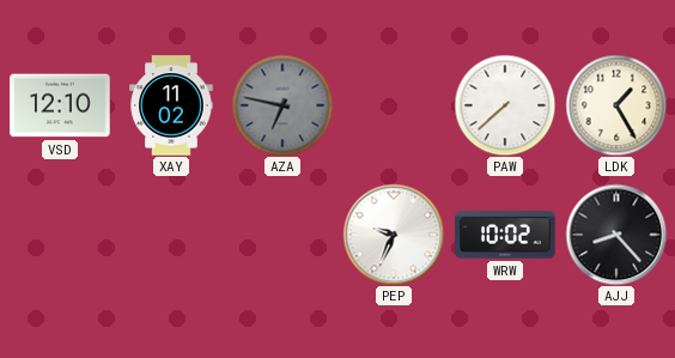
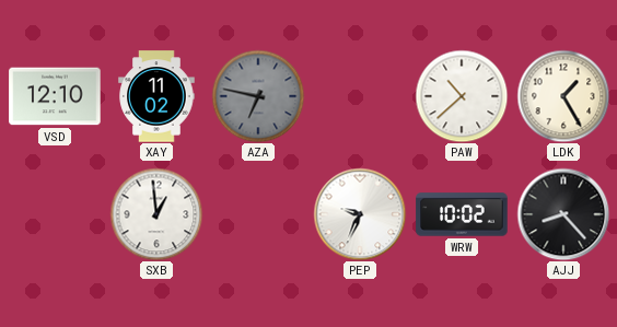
PAW: 7:38 -> 10:38 (462, 96)
SXB: none -> 12:59 (156, 214)
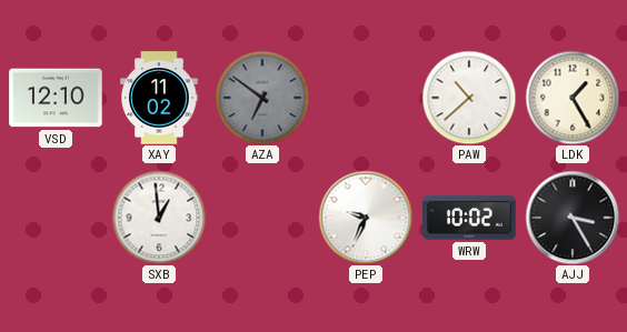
AZA: 6:47 -> 6:51 (262, 98)
AJJ: 8:23 -> 3:25 (573, 218)
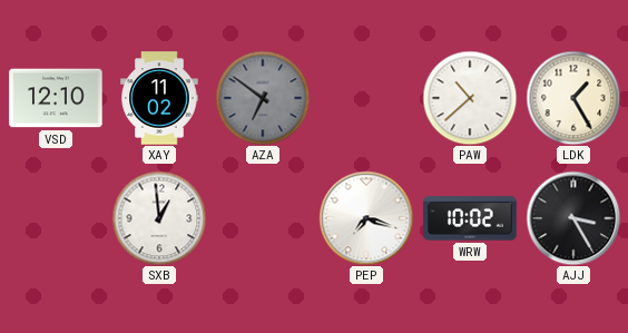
PEP: 9:34 -> 7:18 (366, 218)
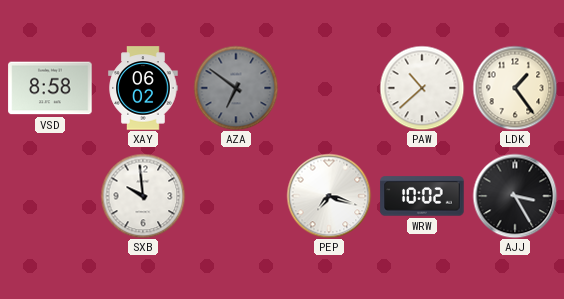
VSD: 12:10 -> 8:58 (50, 88)
XAY: 11:02 -> 06:02 (143, 88)
LDK: 1:25 -> 1:24 (515, 88)
SXB: 12:59 -> 9:59 (143, 196)
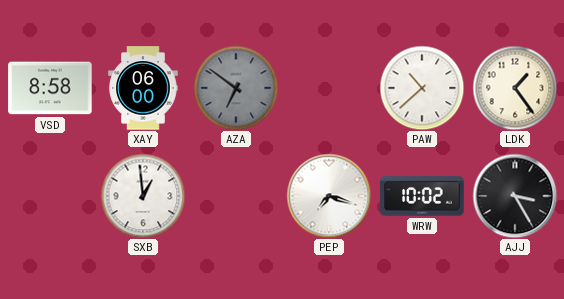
XAY: 06:02 -> 06:00 (143, 88)
SXB: 9:59 -> 12:59 (143, 196)
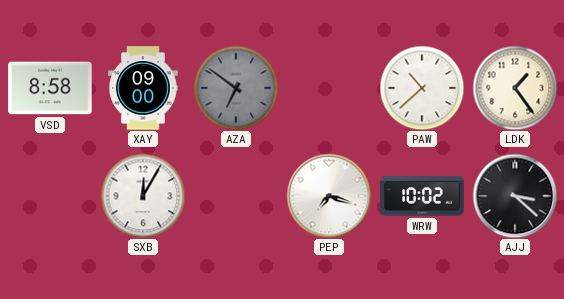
XAY: 06:00 -> 09:00 (143, 88)
SXB: 12:59 -> 12:05 (143, 196)
AJJ: 3:25 -> 3:22 (515, 196)
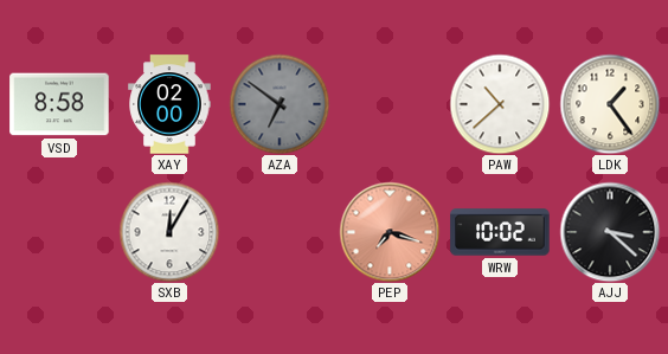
XAY: 09:00 -> 02:00 (169, 104)
PEP dial: white -> salmon (390, 232)
